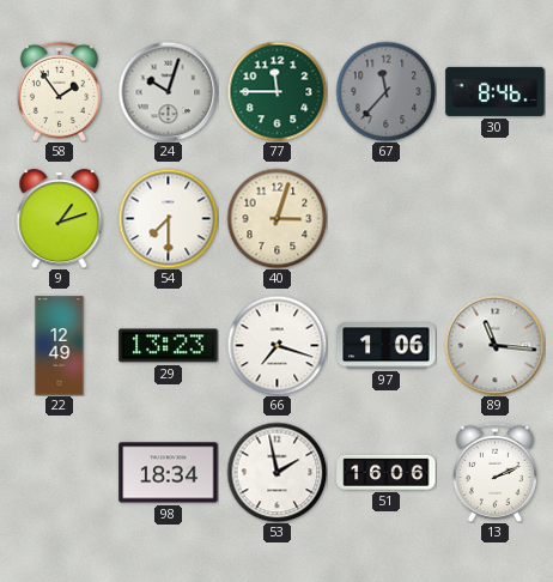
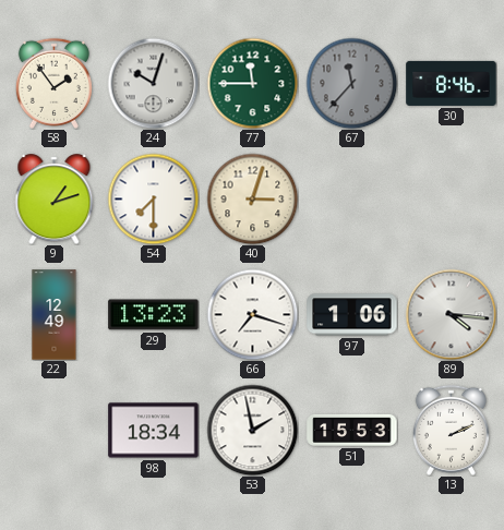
89: 11:16 -> 4:16 (451, 314)
51: 16:06 -> 15:53 (352, 430)
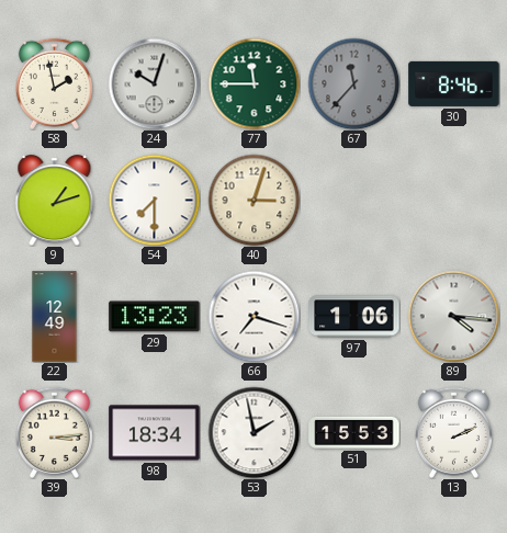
58: 1:54 -> 1:58 (54, 83)
39: none -> 3:14 (54, 432)
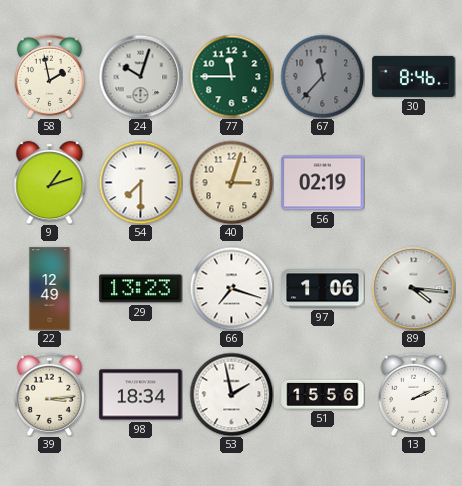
56: none -> 02:19 (323, 183)
51: 15:53 -> 15:56 (323, 394)
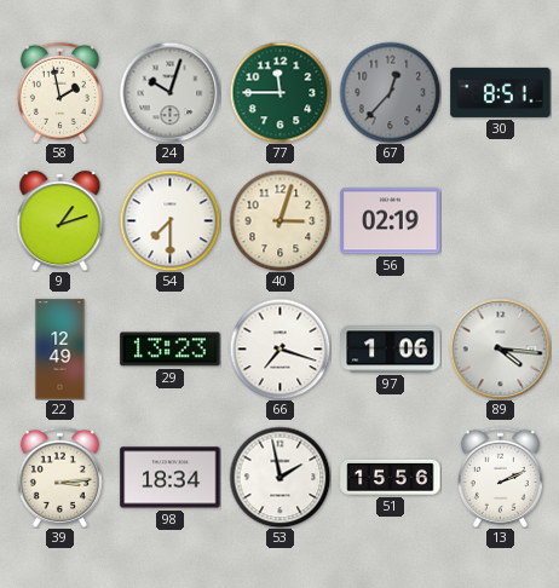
67: 11:37 -> 12:37 (390, 92)
30: 8:46 -> 8:51 (501, 92)
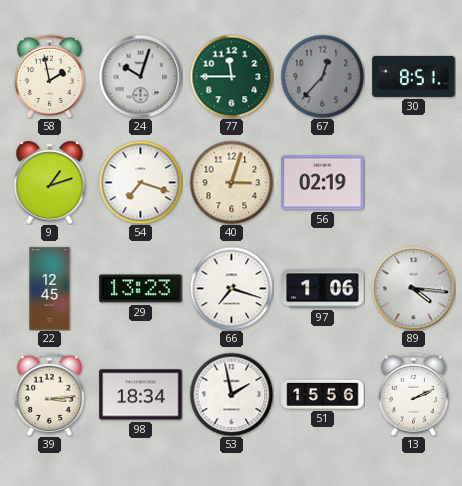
54: 7:30 -> 7:18 (140, 182)
22: 12:49 -> 12:45 (50, 289)
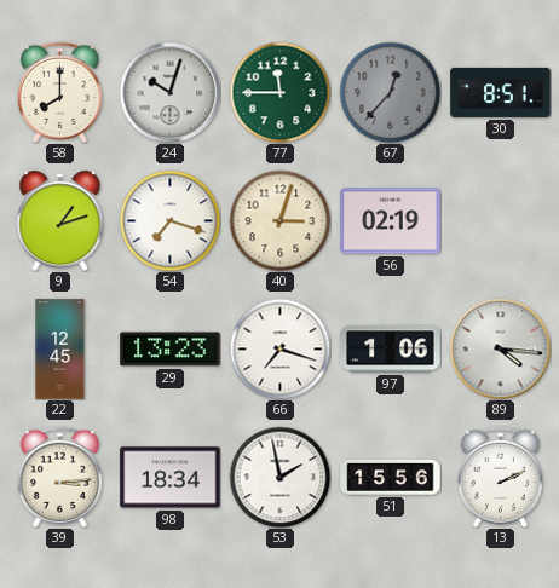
58: 1:58 -> 8:00 (59, 92)
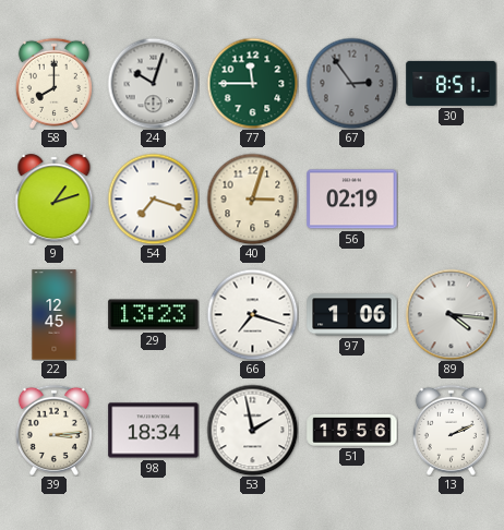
67: 12:37 -> 2:54 (351, 83)
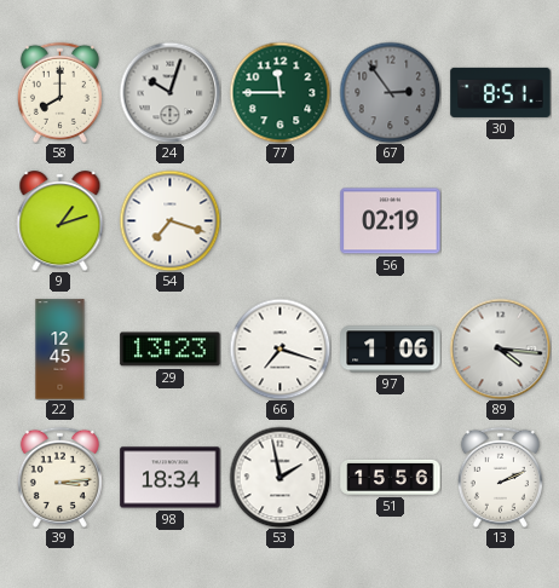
40: 3:03 -> none (252, 198)
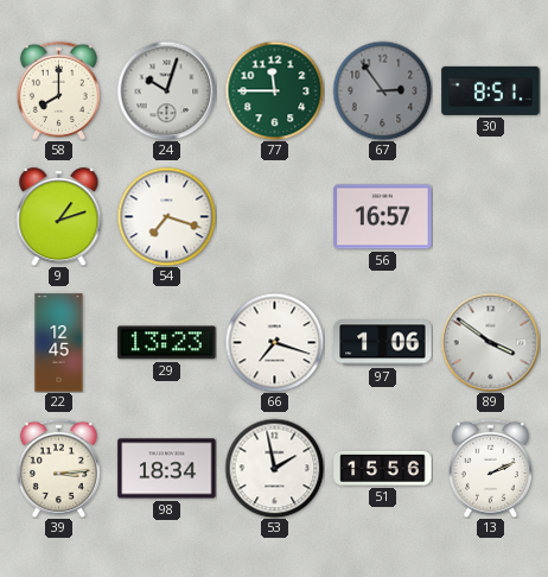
56: 02:19 -> 16:57 (383, 217)
89: 4:16 -> 3:51 (490, 342)
